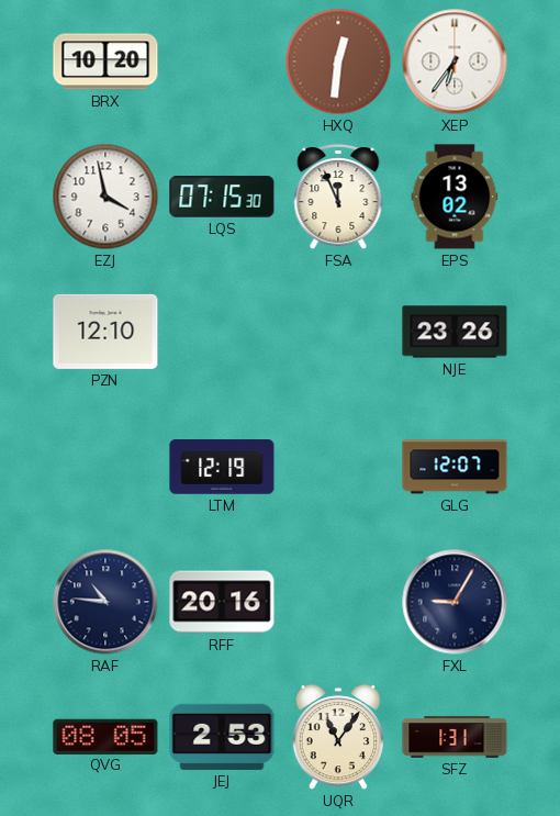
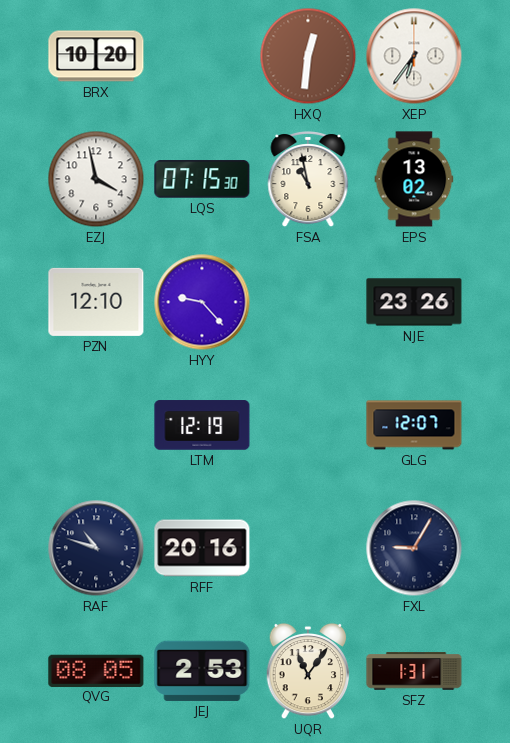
FSA: 11:56 -> 10:58 (308, 180)
HYY: none -> 9:23 (202, 302)
RAF: 10:46 -> 10:48 (96, 548)
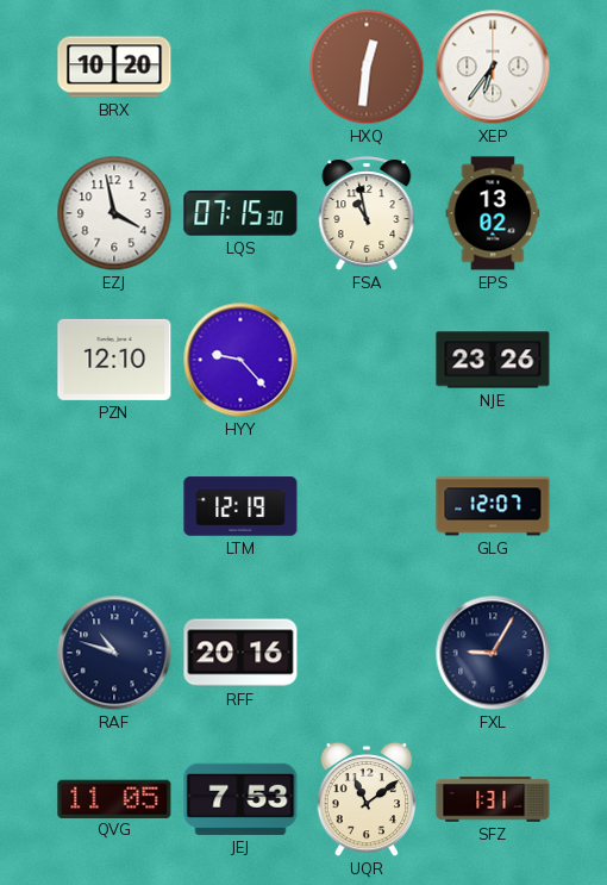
QVG: 08:05 -> 11:05 (114, 798)
JEJ: 2:53 -> 7:53 (240, 799)
UQR: 11:06 -> 11:09 (367, 799)
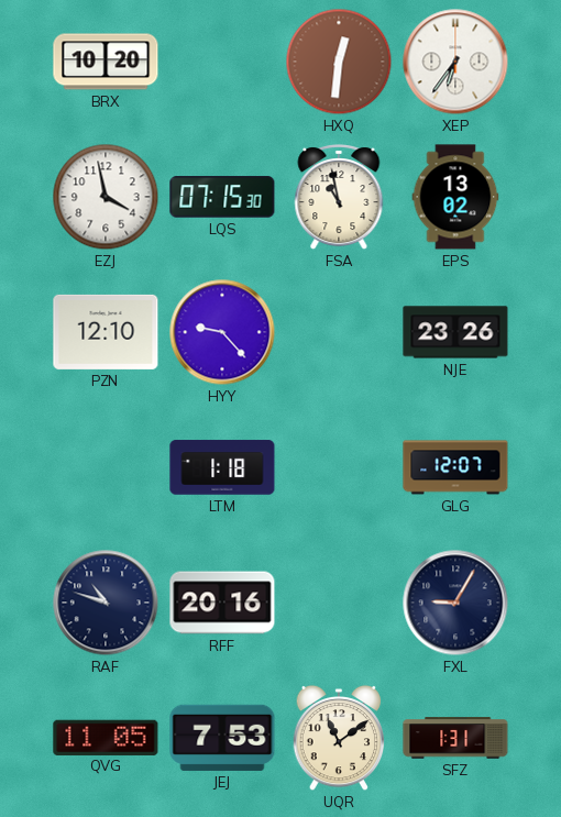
LTM: 12:19 -> 1:18 (222, 467)
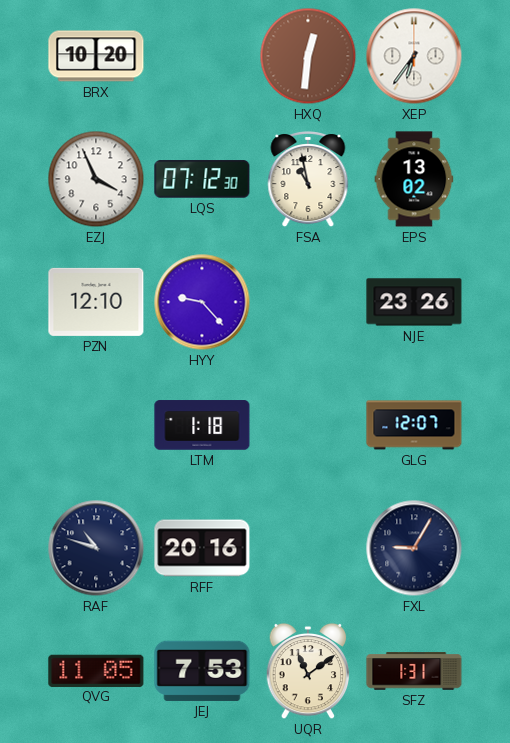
EZJ: 3:58 -> 3:56 (96, 179)
LQS: 07:15 -> 07:12 (202, 179)
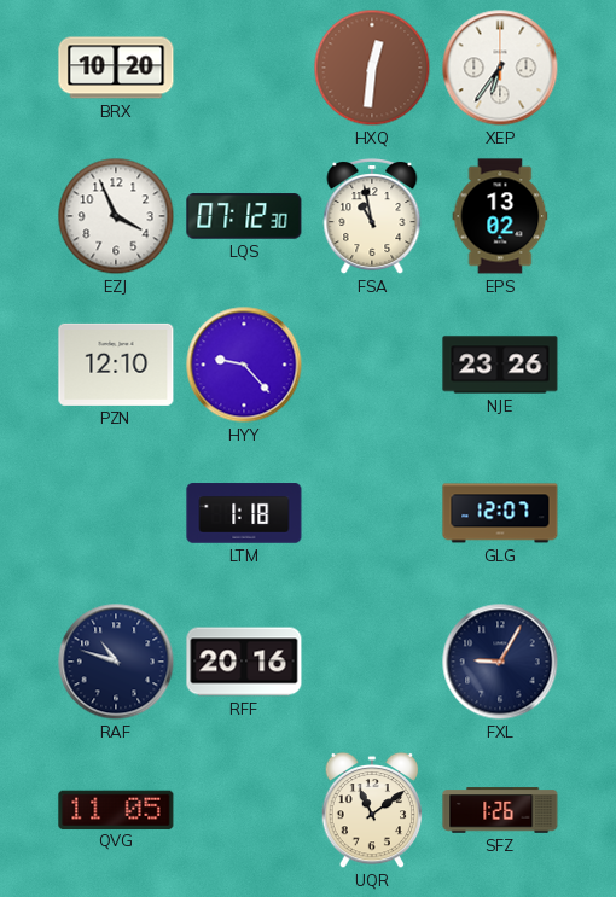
JEJ: 7:53 -> none (202, 671)
SFZ: 1:31 -> 1:26 (500, 810)
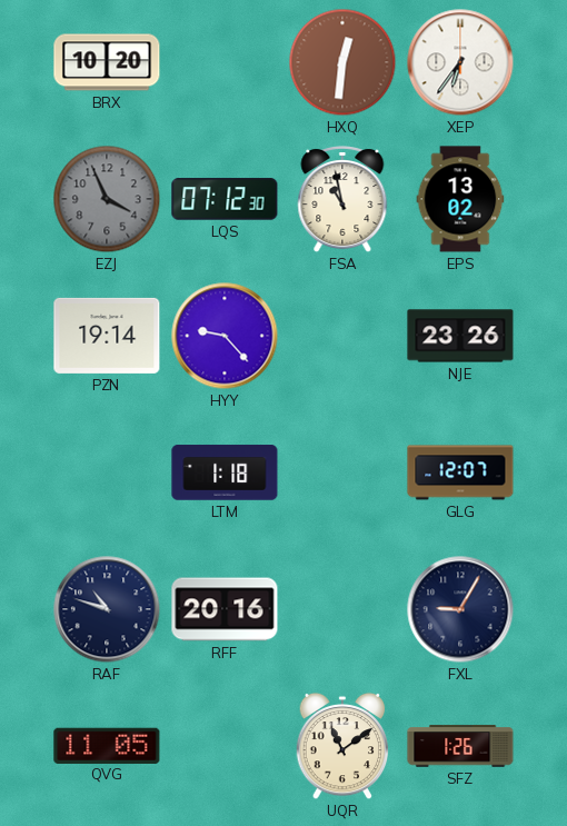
EZJ dial: white -> grey (107, 199)
PZN: 12:10 -> 19:14 (107, 336)
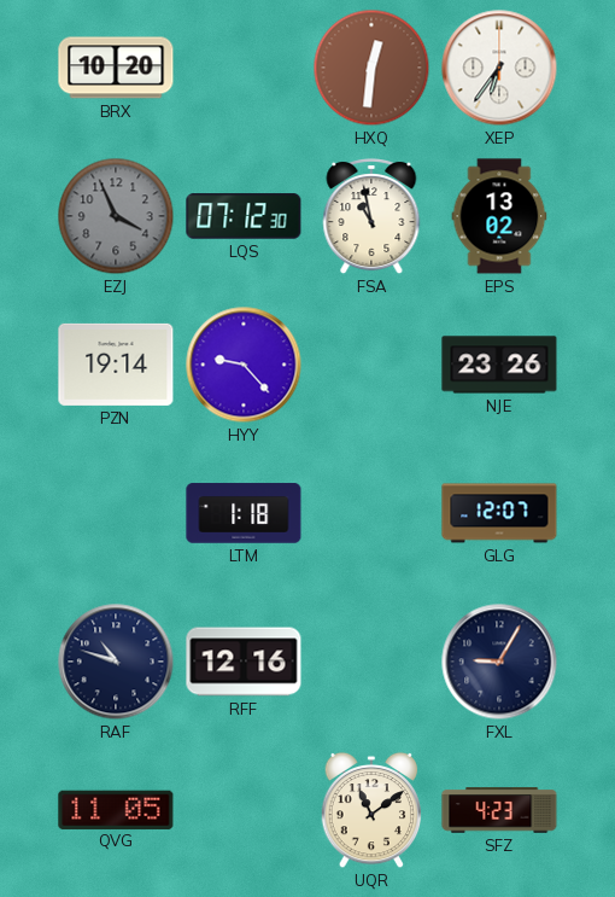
RFF: 20:16 -> 12:16 (244, 662)
SFZ: 1:26 -> 4:23 (499, 810)
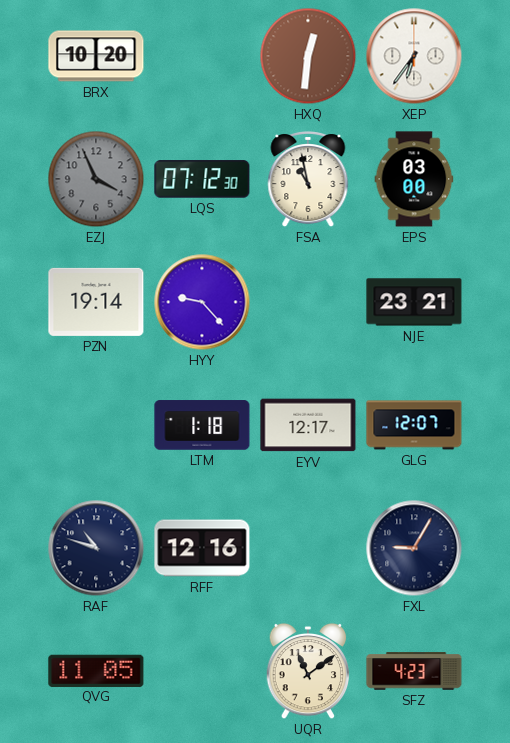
EPS: 13:02 -> 03:00 (414, 179)
NJE: 23:26 -> 23:21 (414, 302)
EYV: none -> 12:17 (308, 425)
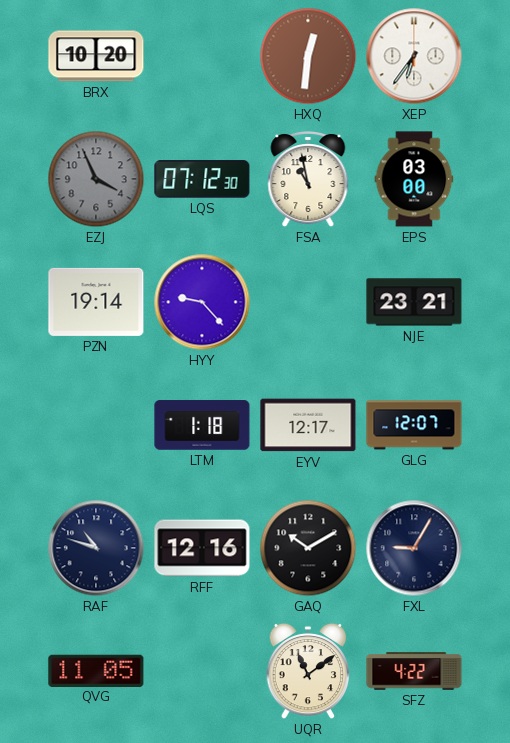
GAQ: none -> 10:10 (308, 548)
SFZ: 4:23 -> 4:22 (414, 671)
